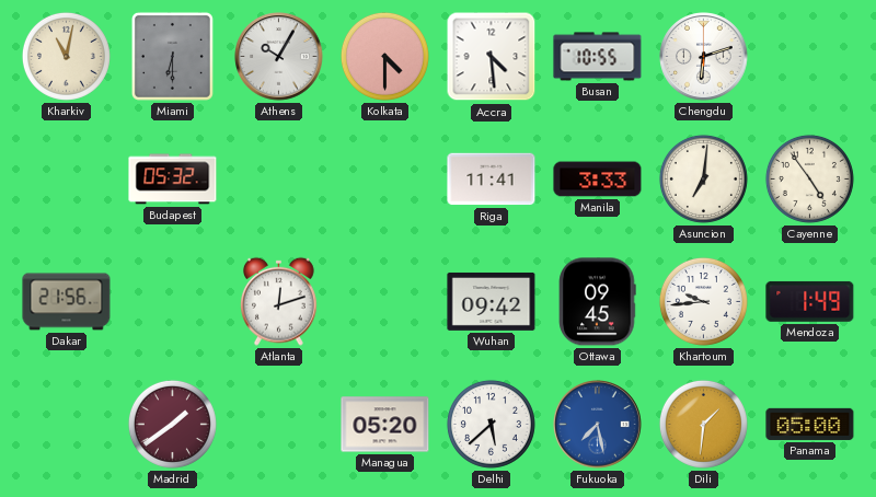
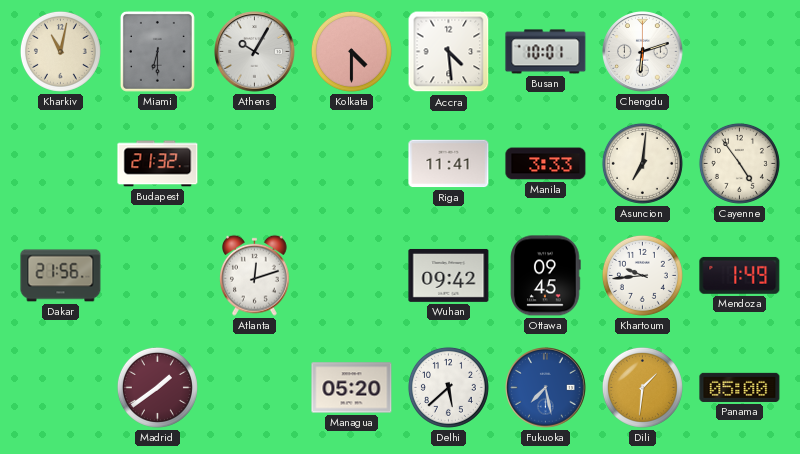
Busan: 10:55 -> 10:01 (546, 52)
Budapest: 05:32 -> 21:32 (158, 164)
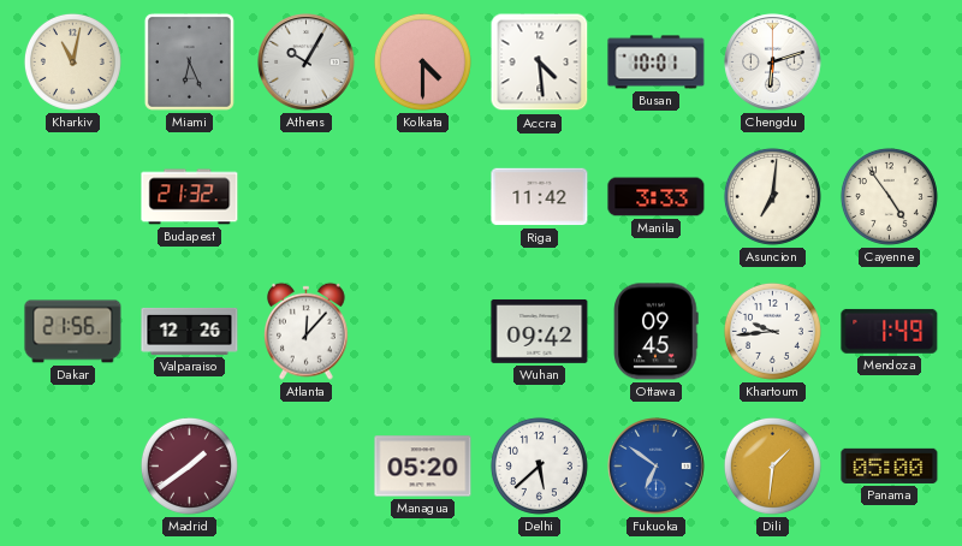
Miami: 6:30 -> 6:26 (189, 61)
Riga: 11:41 -> 11:42 (540, 197)
Valparaiso: none -> 12:26 (190, 331)
Atlanta: 12:12 -> 12:07 (307, 331)
Fukuoka: 7:28 -> 6:51 (657, 467)
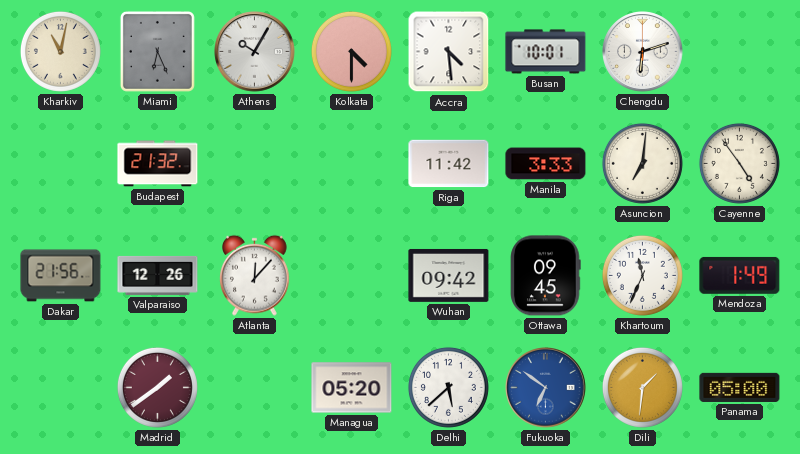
Khartoum: 9:44 -> 11:34 (642, 275)
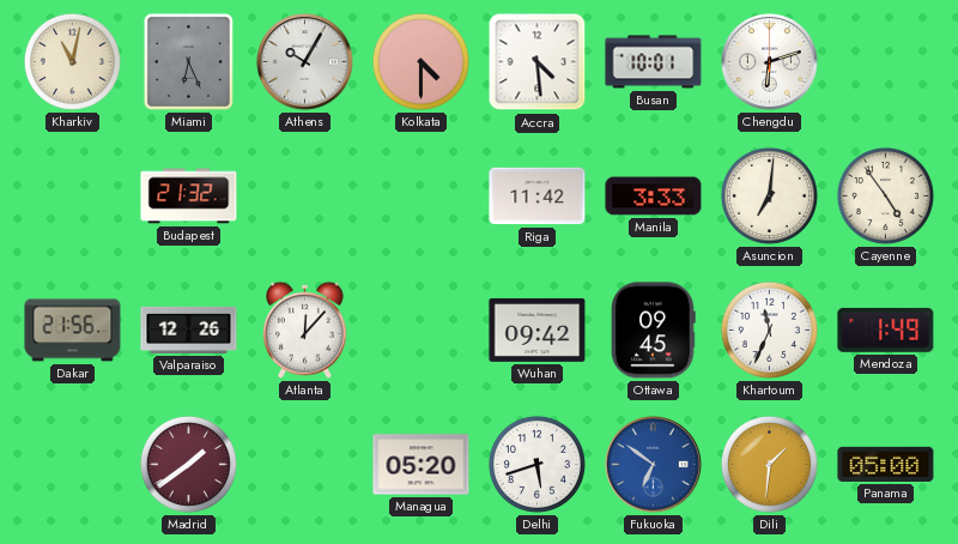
Delhi: 5:38 -> 5:42 (536, 464)
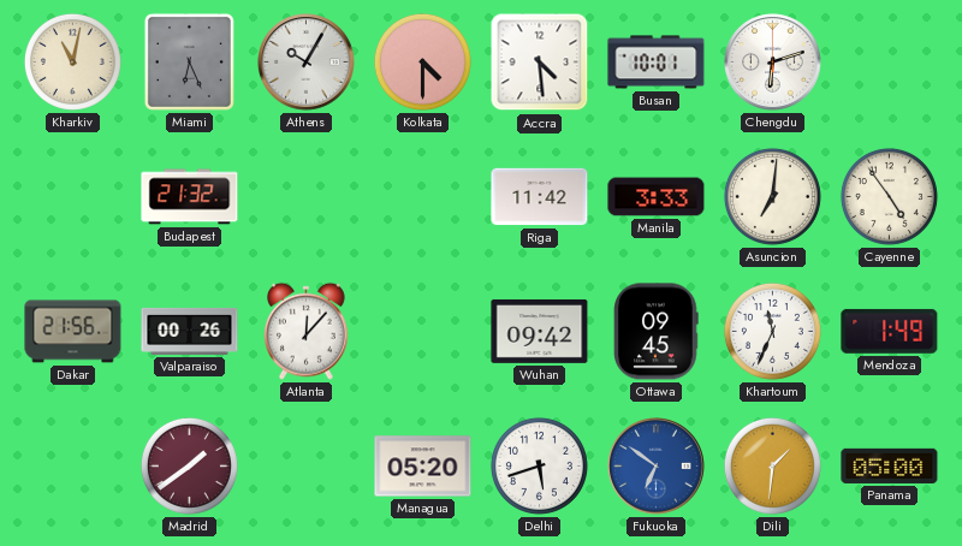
Valparaiso: 12:26 -> 00:26 (190, 331)
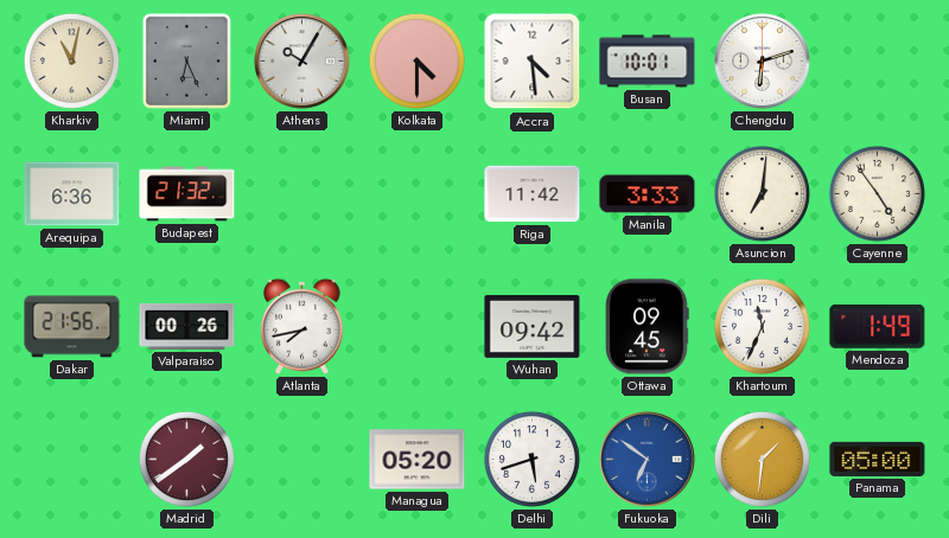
Arequipa: none -> 6:36 (72, 194)
Atlanta: 12:07 -> 7:43 (302, 326)
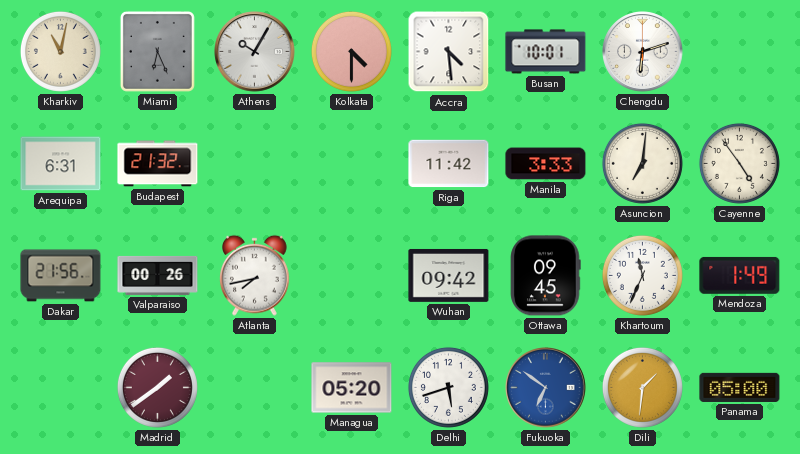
Arequipa: 6:36 -> 6:31 (61, 164)
